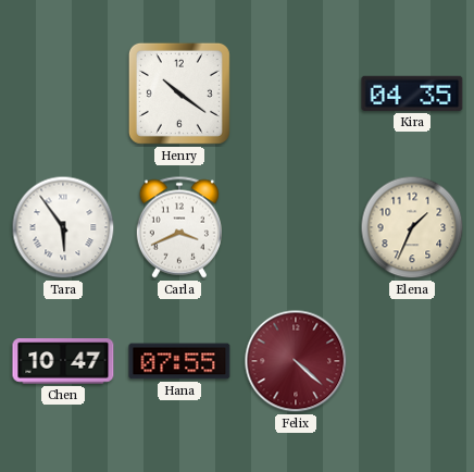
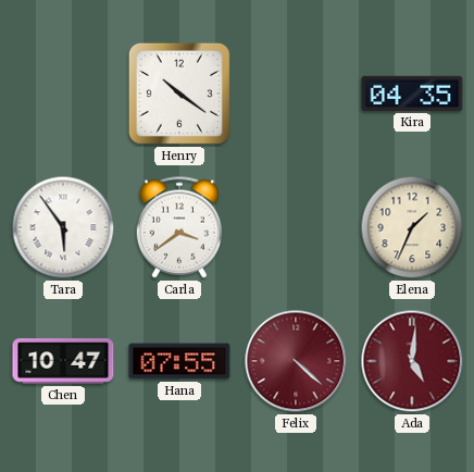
Carla: 3:41 -> 3:39 (179, 227)
Ada: none -> 5:01 (412, 361)
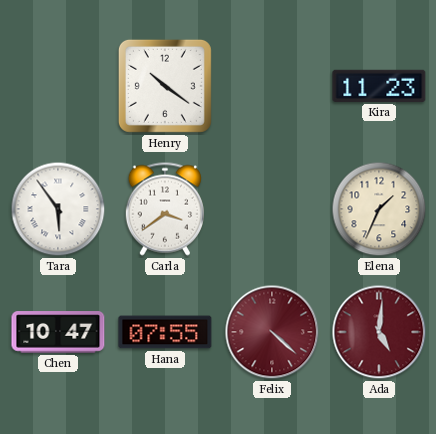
Kira: 04:35 -> 11:23 (379, 86)
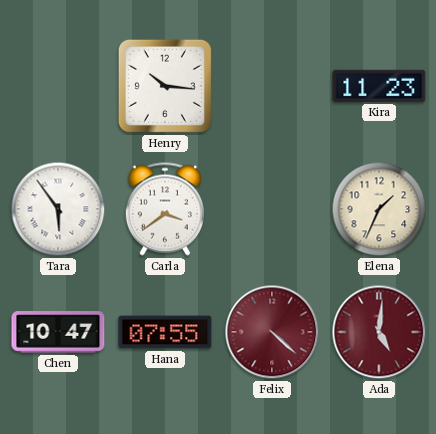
Henry: 10:21 -> 10:16 (165, 86)
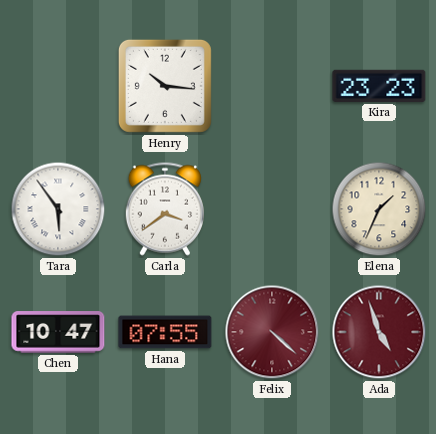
Kira: 11:23 -> 23:23 (379, 86)
Ada: 5:01 -> 4:57 (379, 332)
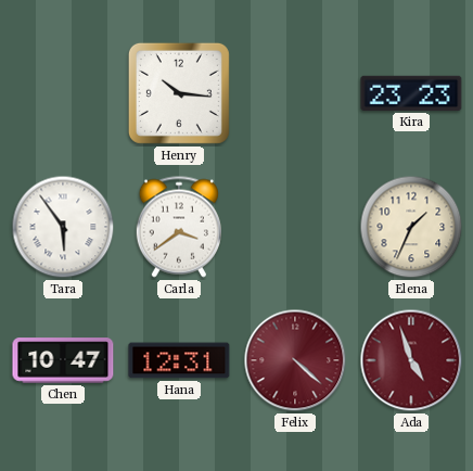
Hana: 07:55 -> 12:31 (179, 360)
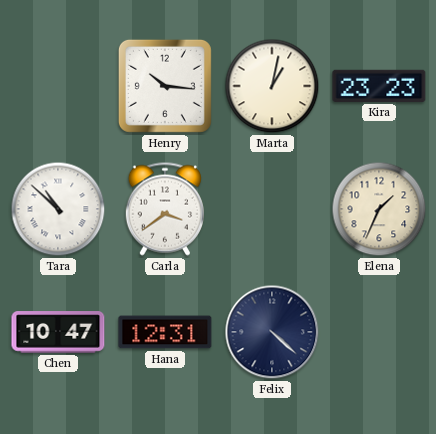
Marta: none -> 1:02 (272, 86)
Tara: 5:54 -> 10:52 (58, 209)
Felix dial: burgundy -> navy (272, 332)
Ada: 4:57 -> none (411, 360)
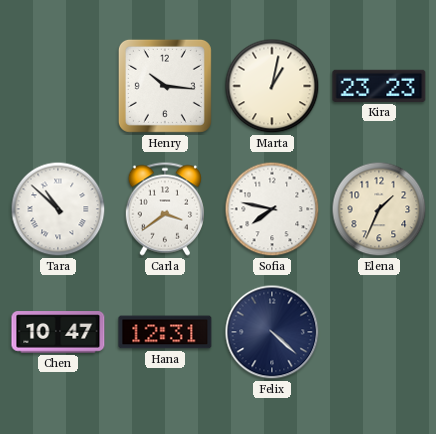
Sofia: none -> 7:47 (272, 209)
